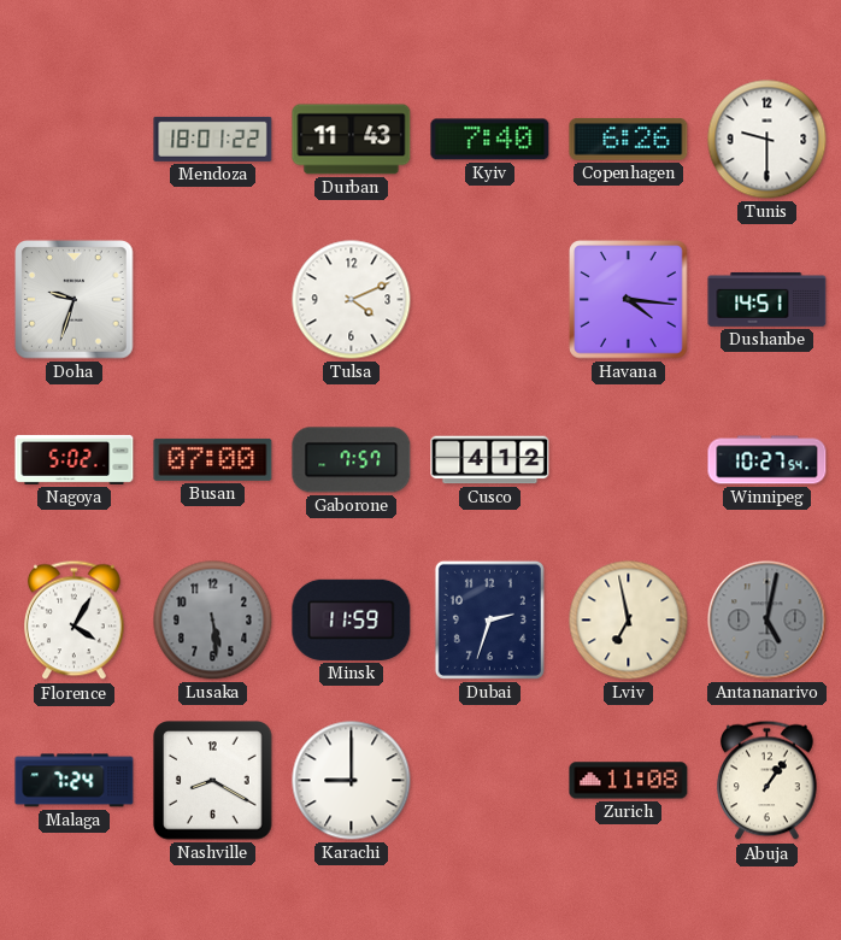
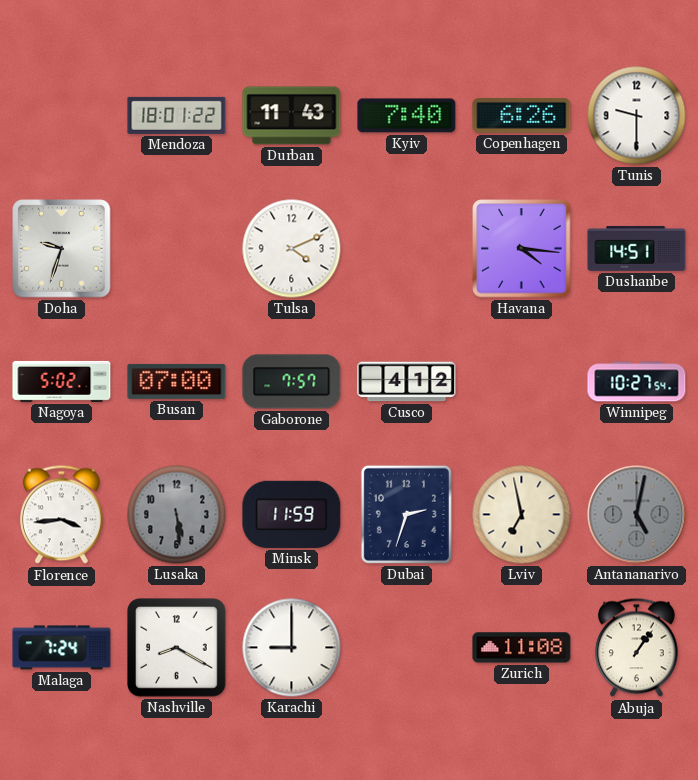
Florence: 4:05 -> 3:44 (61, 515)
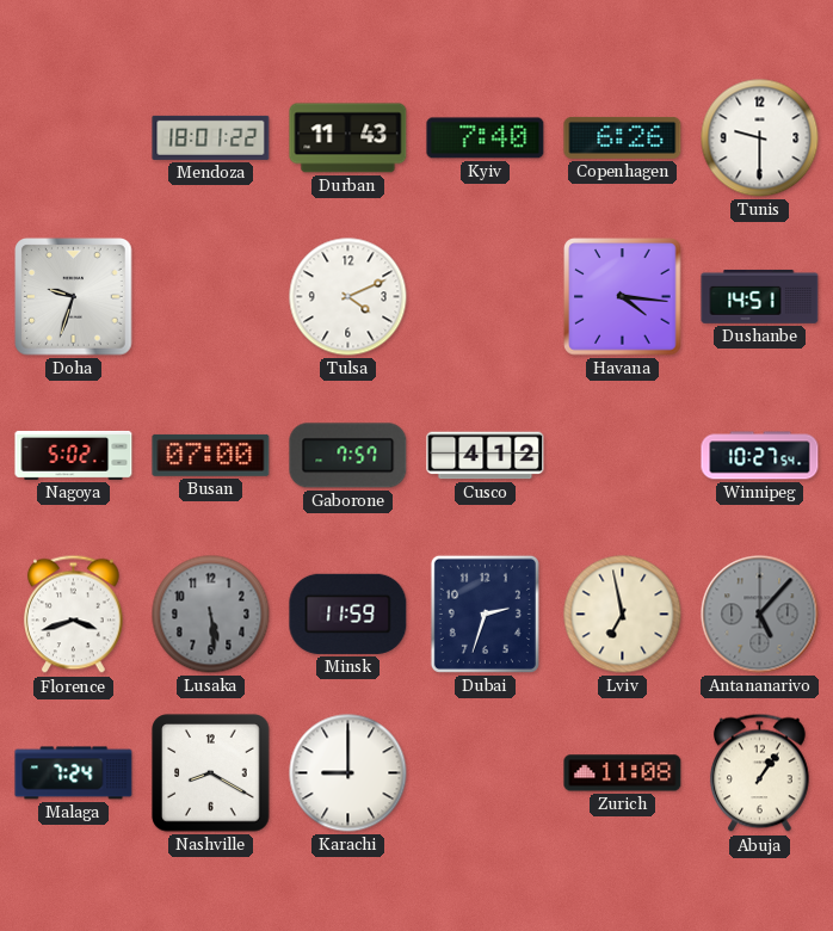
Florence: 3:44 -> 3:42 (73, 615)
Antananarivo: 5:02 -> 5:07 (760, 615)
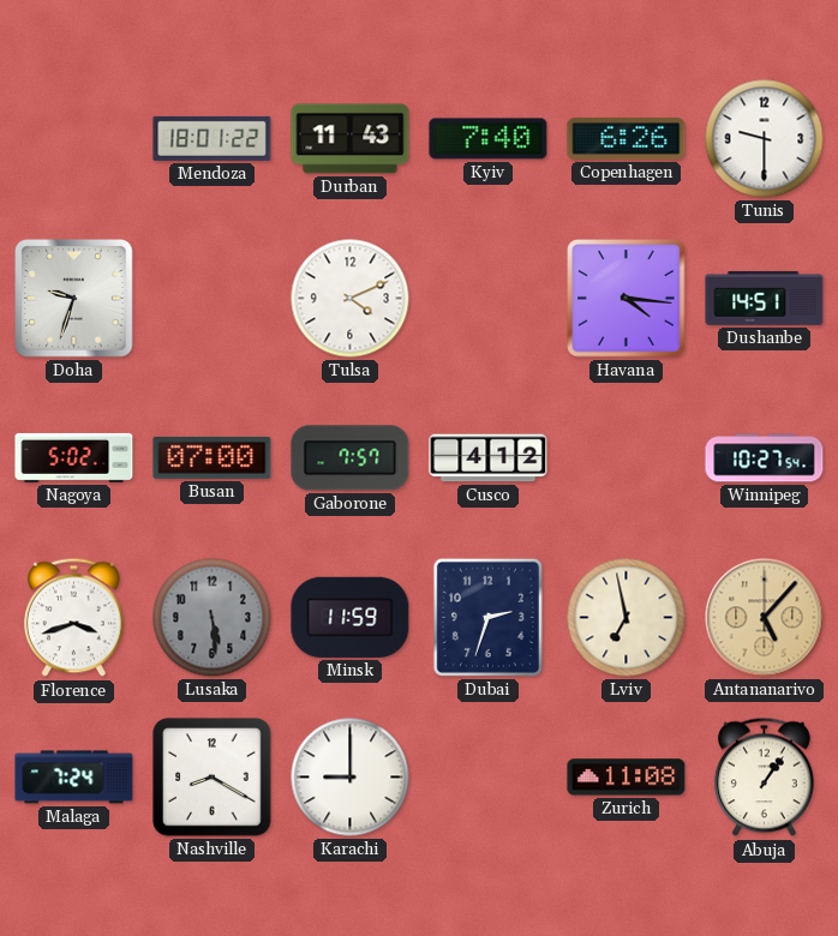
Antananarivo dial: grey -> champagne (765, 618)
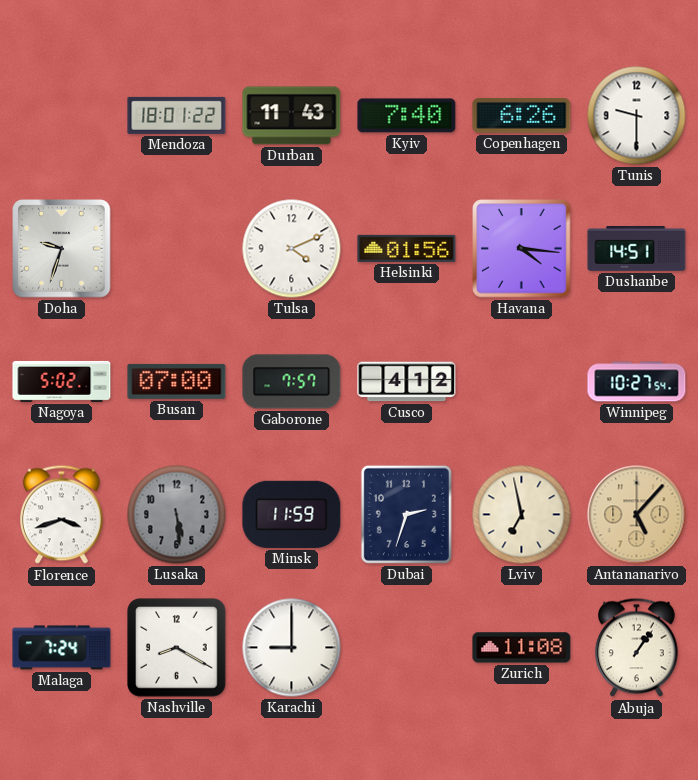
Helsinki: none -> 01:56 (407, 248)
